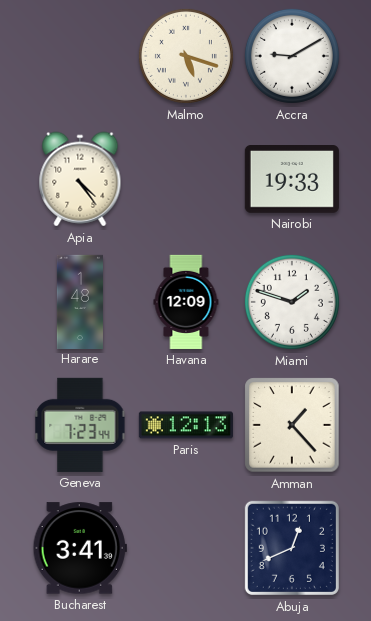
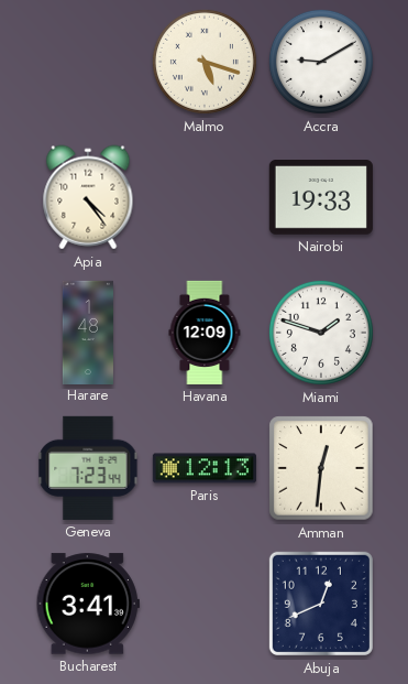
Amman: 1:23 -> 12:31 (321, 468)
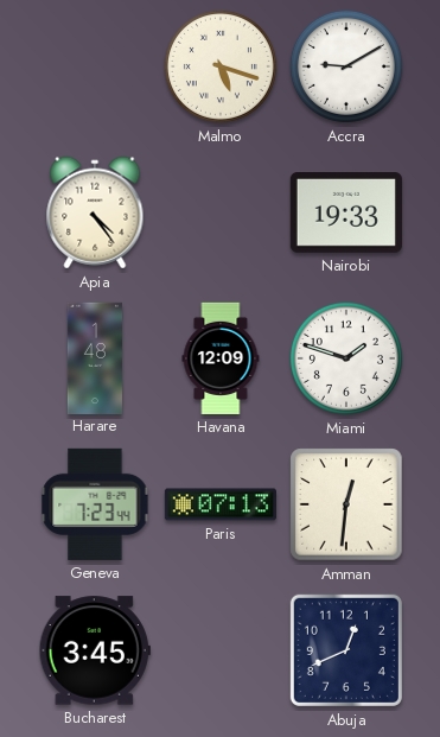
Paris: 12:13 -> 07:13 (221, 504)
Bucharest: 3:41 -> 3:45 (95, 650)
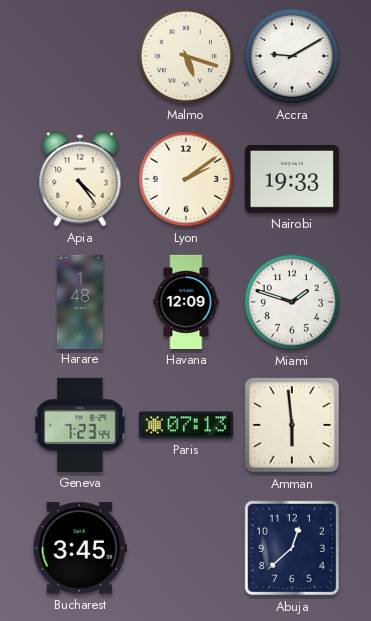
Lyon: none -> 2:09 (186, 179)
Amman: 12:31 -> 5:59 (292, 425)
Abuja: 12:41 -> 12:38 (292, 548)
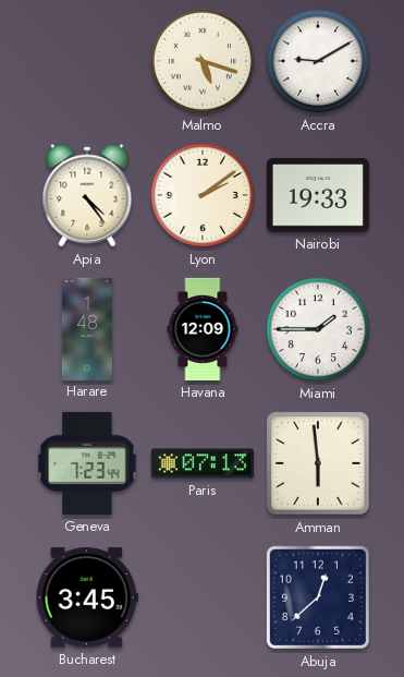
Miami: 1:48 -> 1:45 (318, 329)
